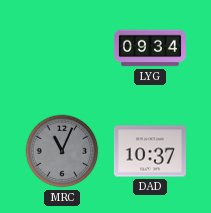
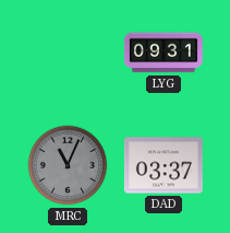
LYG: 09:34 -> 09:31 (164, 53)
DAD: 10:37 -> 03:37 (164, 165)
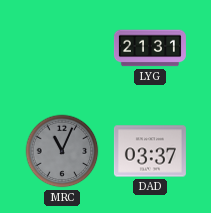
LYG: 09:31 -> 21:31 (150, 48)
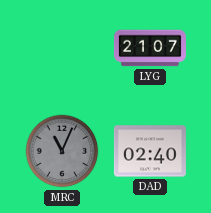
LYG: 21:31 -> 21:07 (150, 48)
DAD: 03:37 -> 02:40 (150, 151)
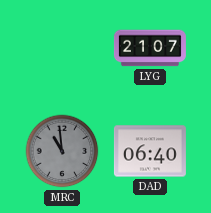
MRC: 11:04 -> 10:59 (62, 151)
DAD: 02:40 -> 06:40 (150, 151)
